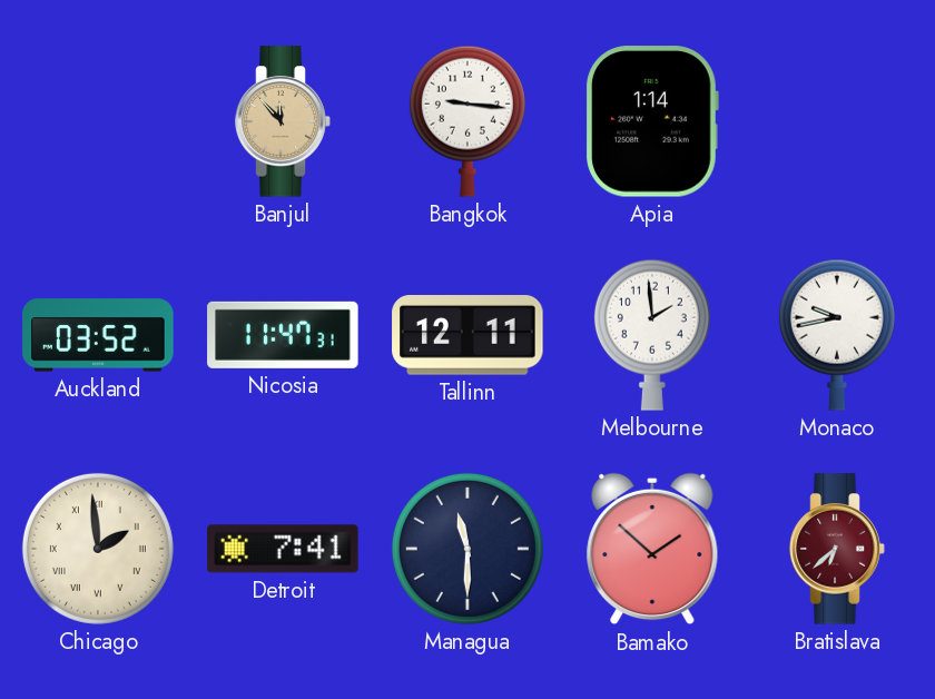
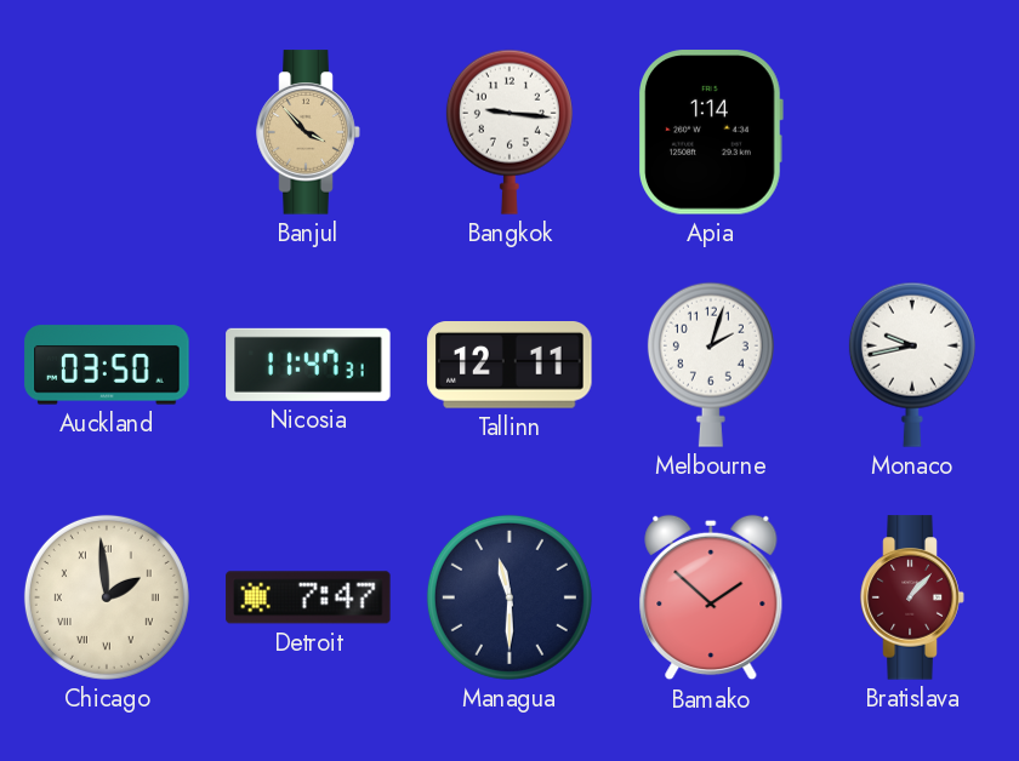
Banjul: 11:53 -> 3:53 (308, 132)
Auckland: 03:52 -> 03:50 (107, 365)
Melbourne: 1:59 -> 2:03 (711, 365)
Detroit: 7:41 -> 7:47 (308, 597)
Bratislava: 6:38 -> 1:07 (912, 597)
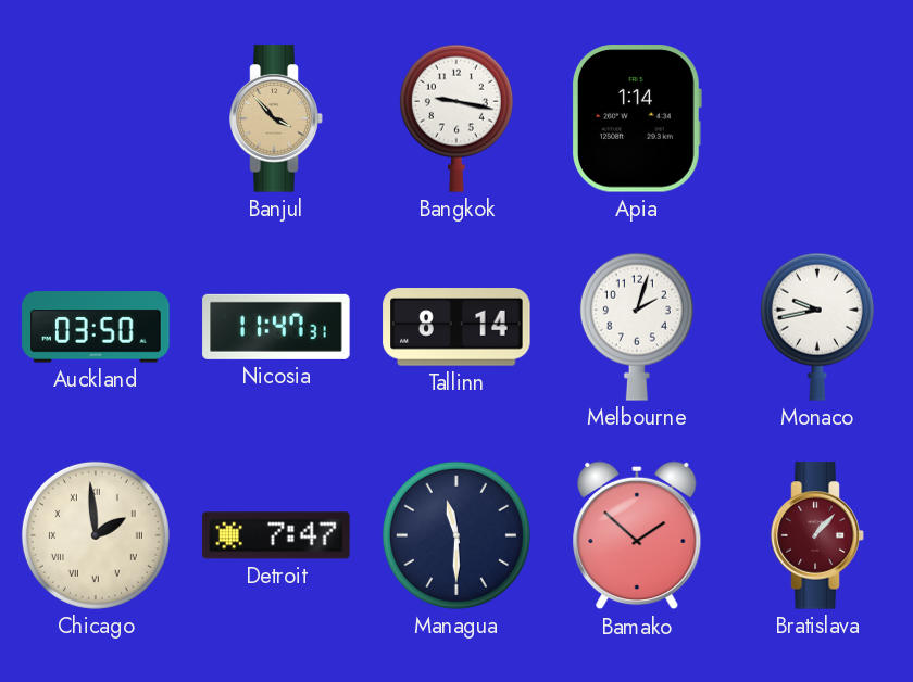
Bangkok: 9:16 -> 9:17 (456, 118)
Tallinn: 12:11 -> 8:14 (456, 328)
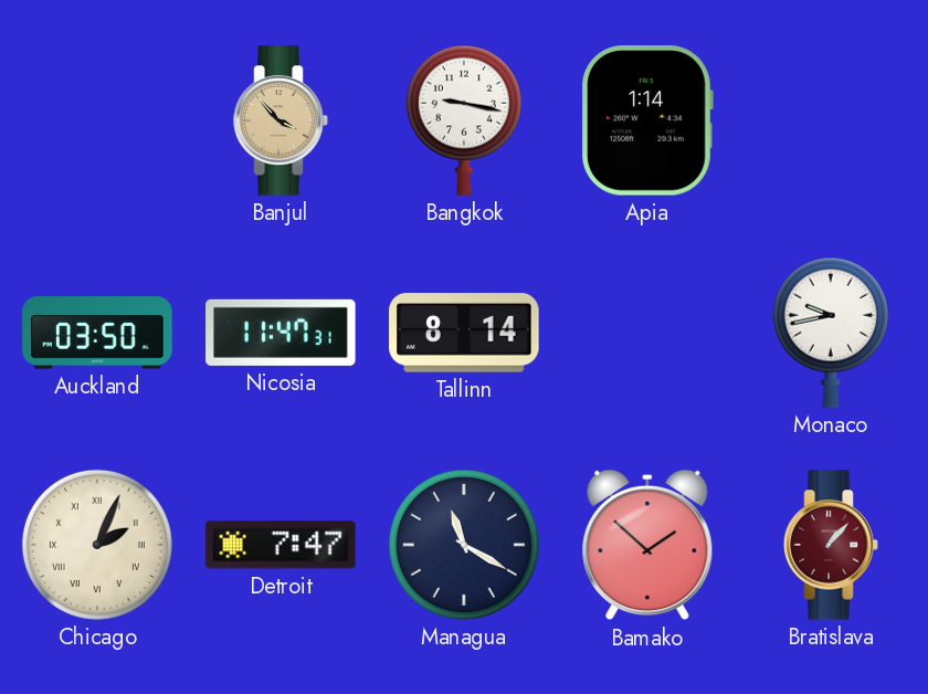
Melbourne: 2:03 -> none (637, 327)
Chicago: 1:59 -> 2:04 (97, 545)
Managua: 11:30 -> 11:20 (464, 545)
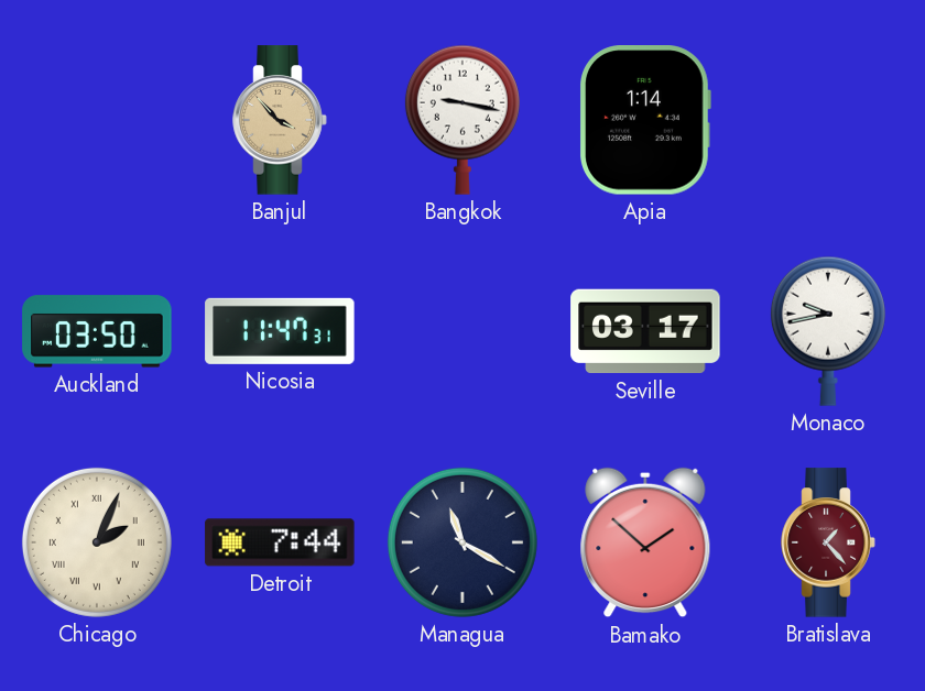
Tallinn: 8:14 -> none (464, 334)
Seville: none -> 03:17 (645, 331)
Detroit: 7:47 -> 7:44 (280, 542)
Bratislava: 1:07 -> 1:23 (828, 542)
